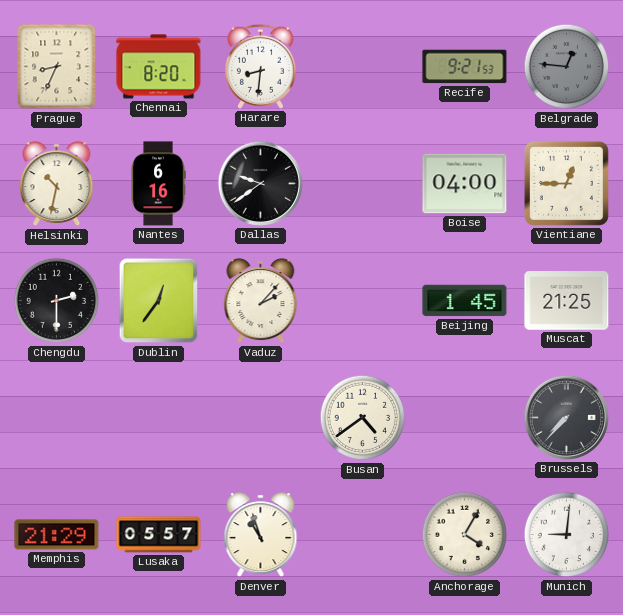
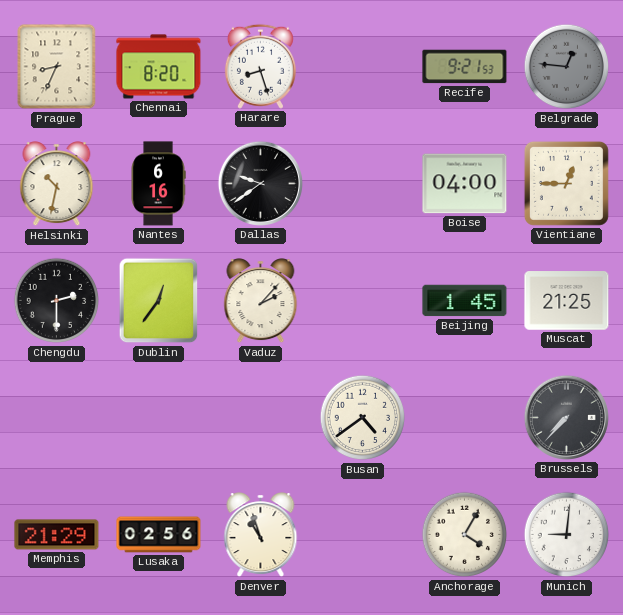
Harare: 8:31 -> 8:27 (260, 66)
Lusaka: 05:57 -> 02:56 (159, 535)
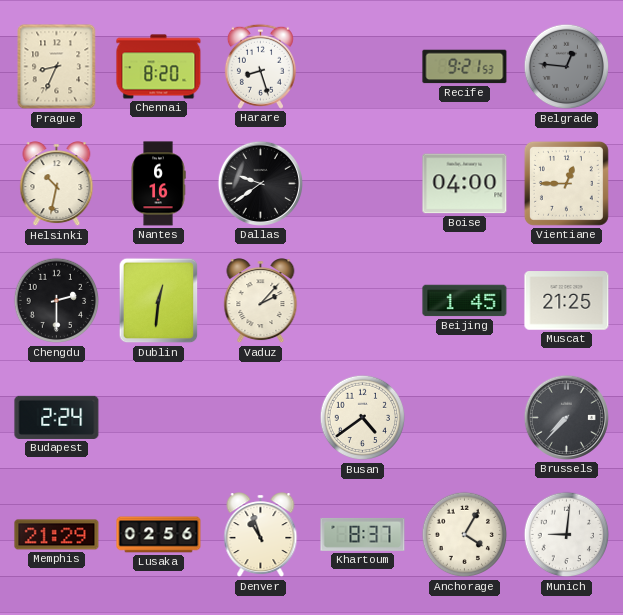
Dublin: 12:36 -> 12:31 (159, 301)
Budapest: none -> 2:24 (57, 417)
Khartoum: none -> 8:37 (363, 534)
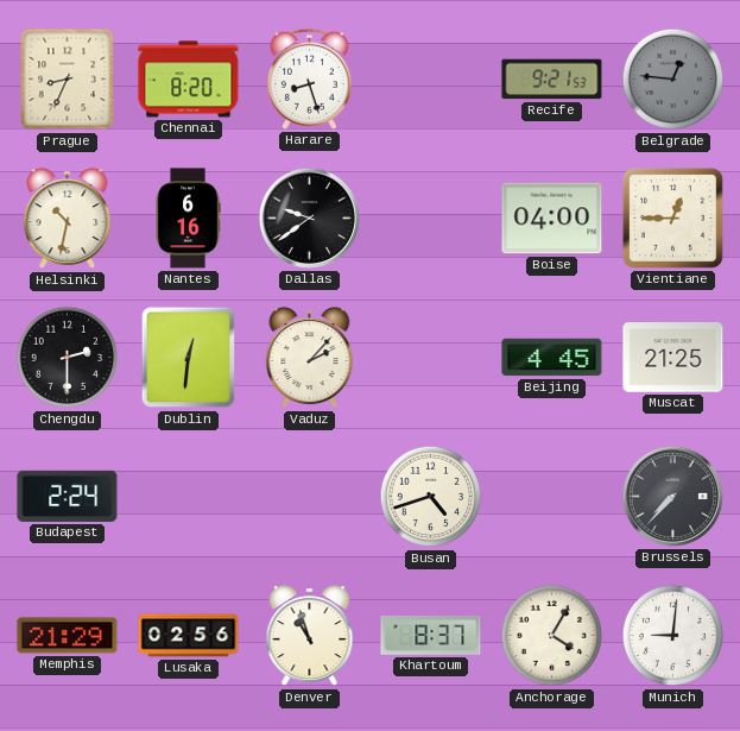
Beijing: 1:45 -> 4:45 (552, 358)
Busan: 4:39 -> 4:42 (431, 497)
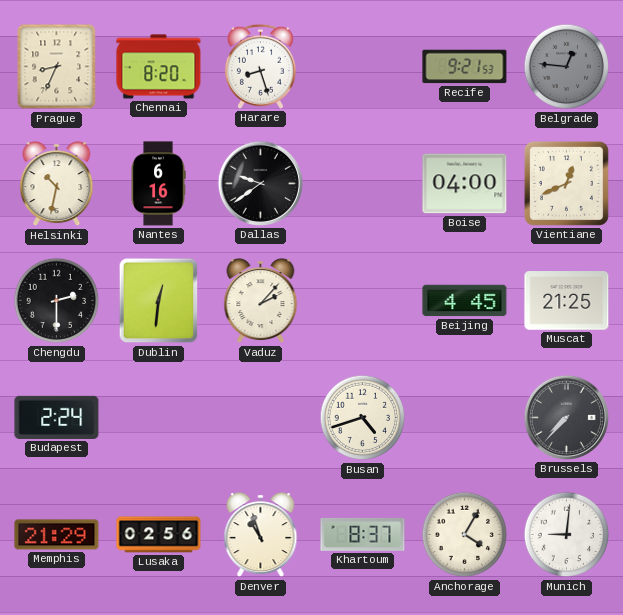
Vientiane: 12:45 -> 12:41 (566, 183)
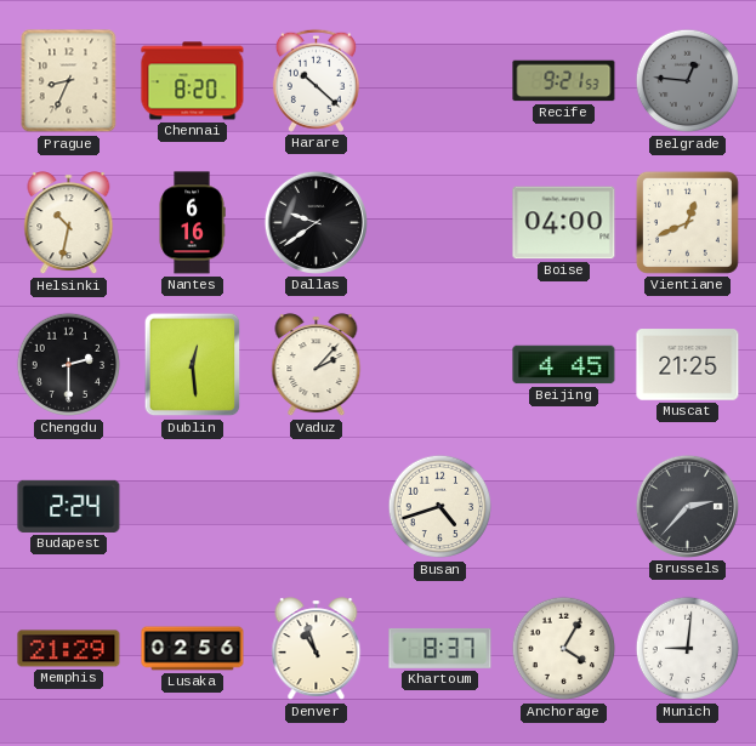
Harare: 8:27 -> 10:22 (316, 80)
Dublin: 12:31 -> 12:29 (193, 365)
Brussels: 7:37 -> 2:37 (687, 506)
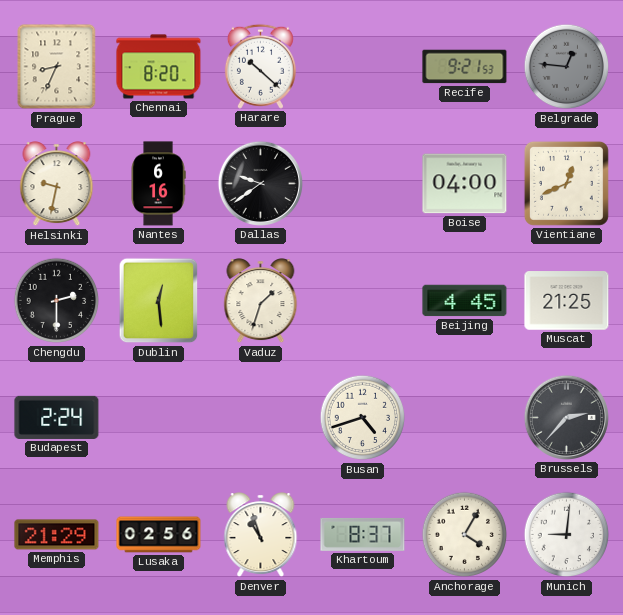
Helsinki: 10:32 -> 9:32 (57, 184)
Vaduz: 2:07 -> 1:33 (261, 301)
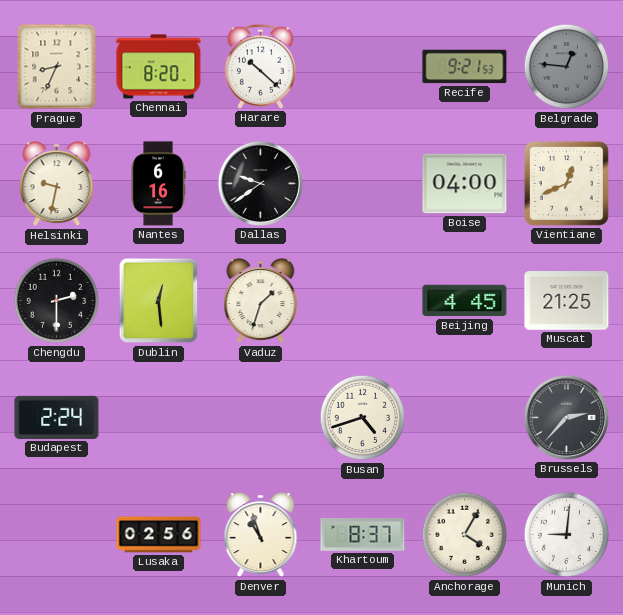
Memphis: 21:29 -> none (57, 535)
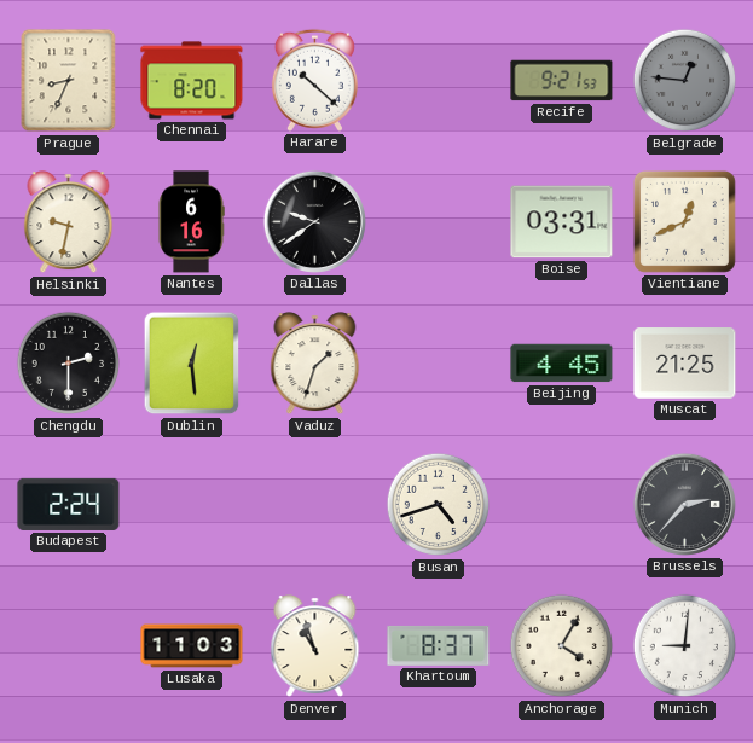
Boise: 04:00 -> 03:31 (562, 222)
Lusaka: 02:56 -> 11:03 (192, 646)
